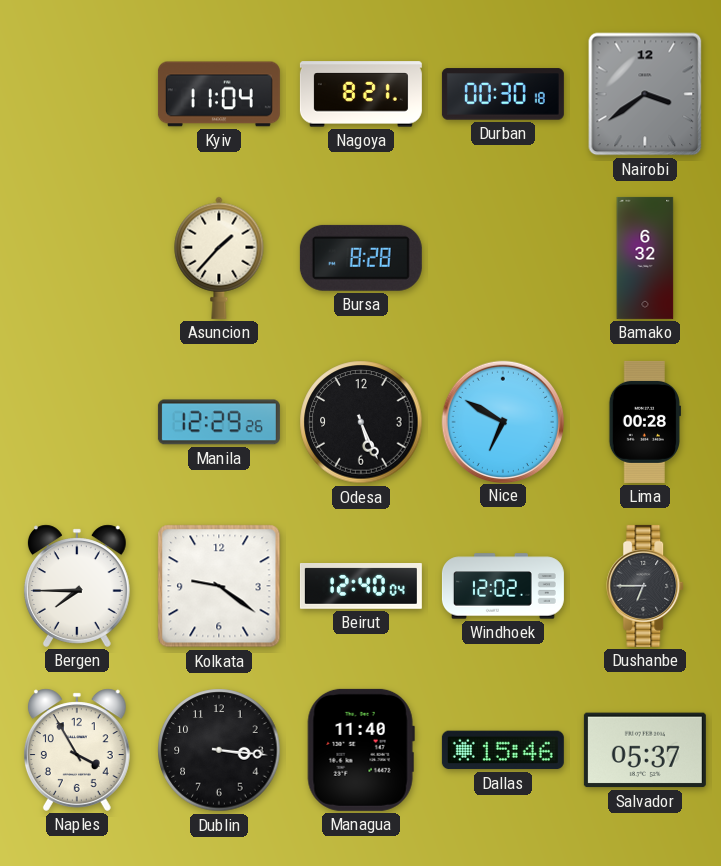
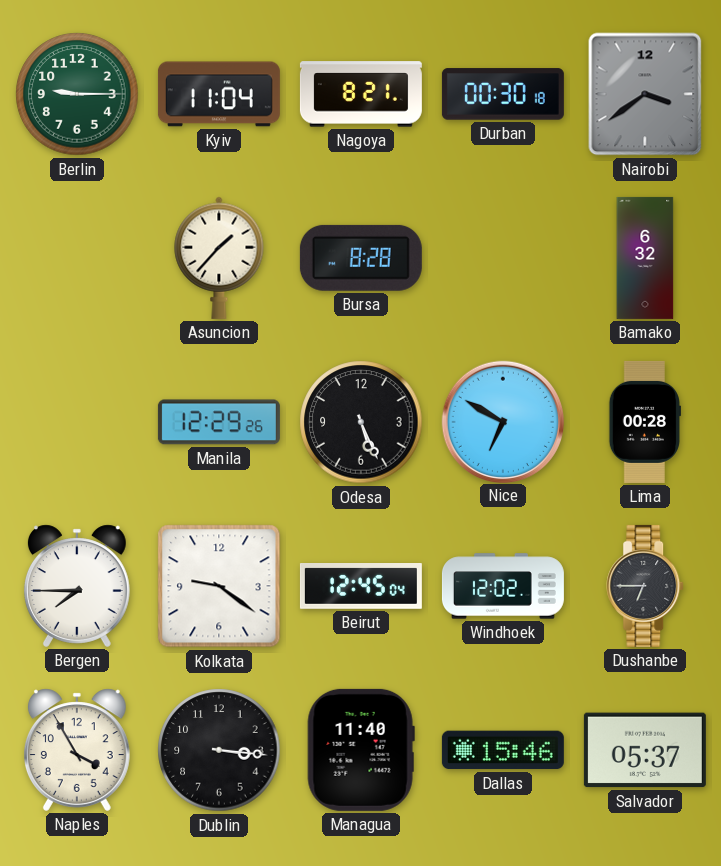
Berlin: none -> 9:15 (77, 94)
Beirut: 12:40 -> 12:45 (361, 587)
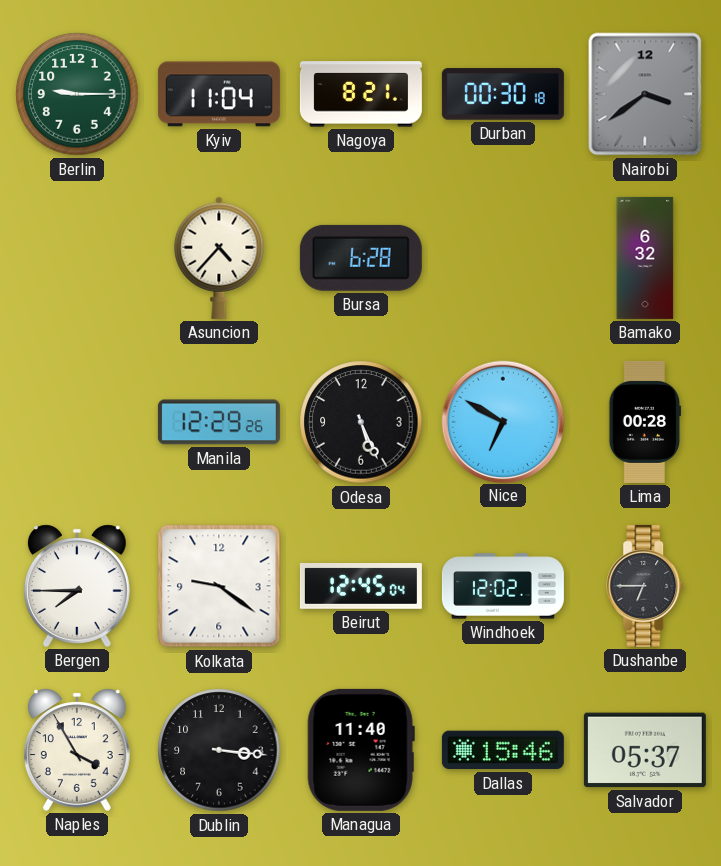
Asuncion: 1:37 -> 4:37 (219, 258)
Bursa: 8:28 -> 6:28 (361, 258)
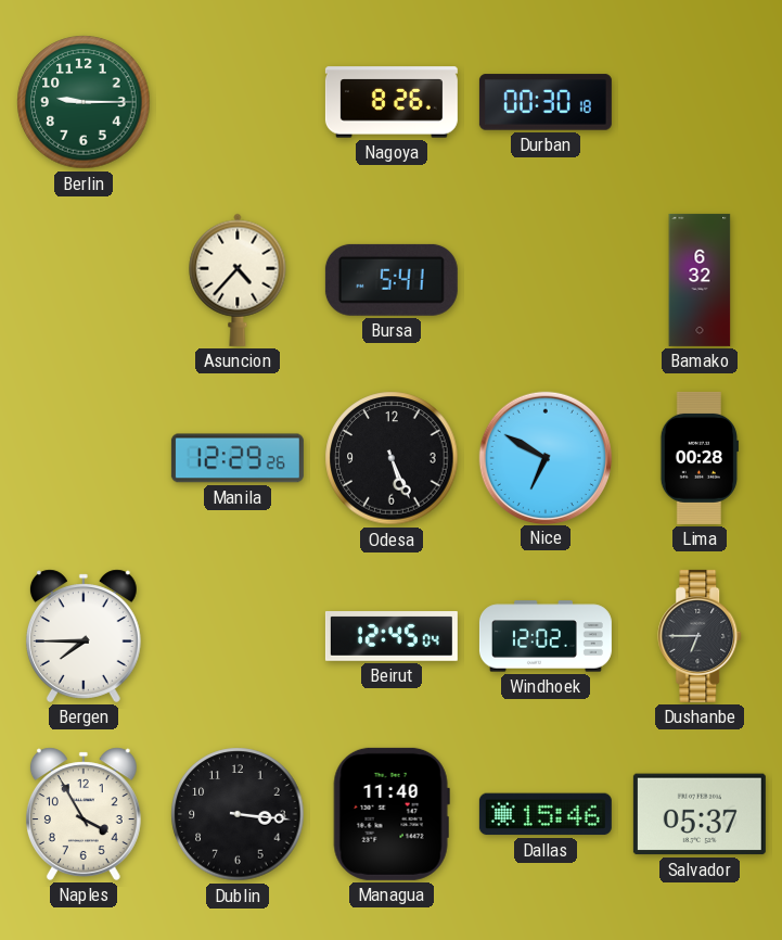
Kyiv: 11:04 -> none (219, 94)
Nagoya: 8:21 -> 8:26 (392, 102)
Nairobi: 3:39 -> none (645, 94)
Bursa: 6:28 -> 5:41 (392, 280)
Kolkata: 9:21 -> none (219, 586)
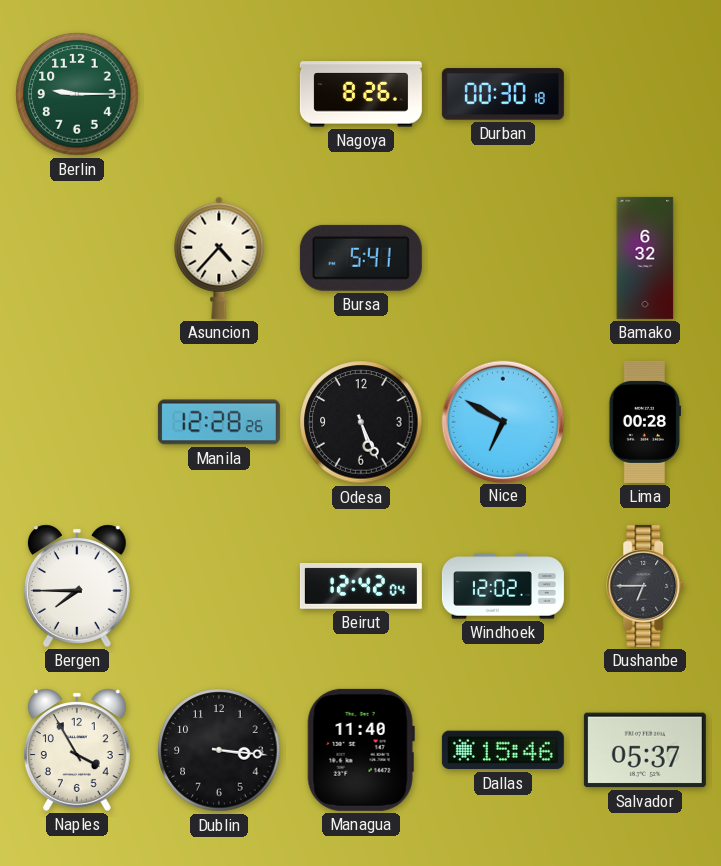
Manila: 12:29 -> 12:28 (219, 422)
Beirut: 12:45 -> 12:42 (361, 587)
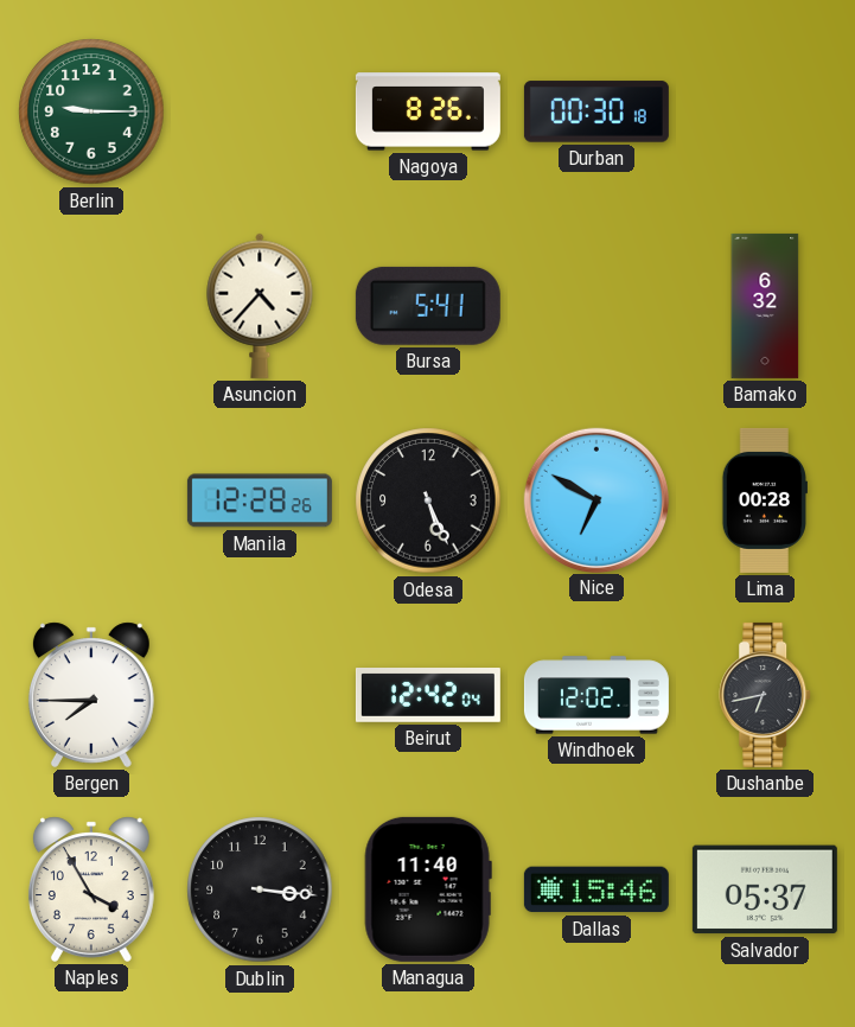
Dushanbe: 6:45 -> 6:43 (766, 695)
